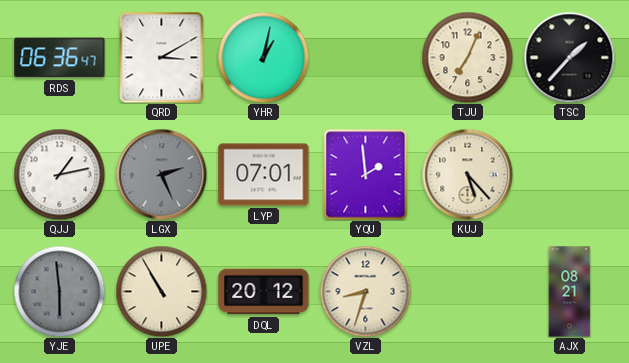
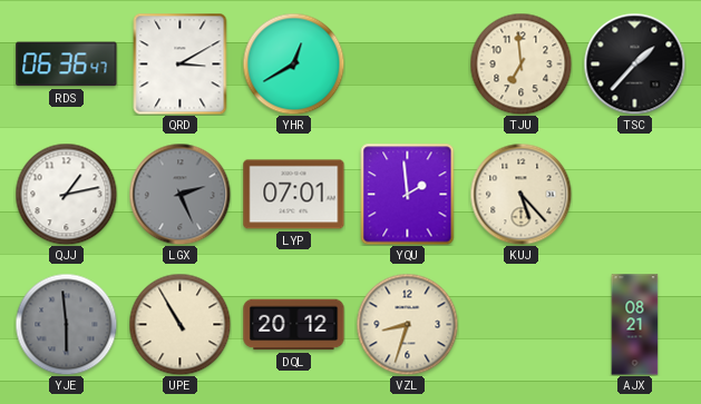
YHR: 1:02 -> 12:40 (293, 63)
TJU: 7:04 -> 6:59 (520, 63)
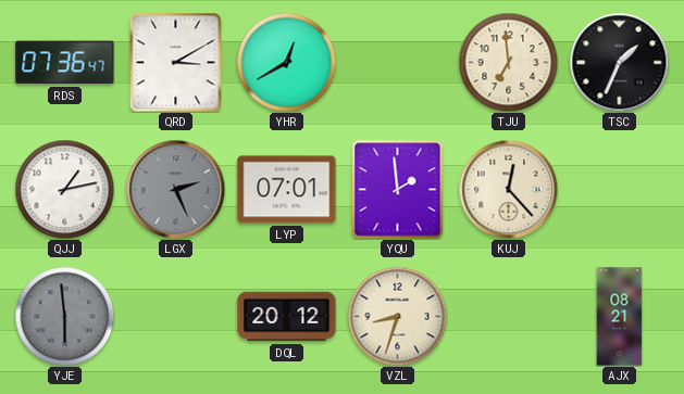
RDS: 06:36 -> 07:36 (65, 63)
TSC: 1:37 -> 1:34 (619, 62)
KUJ: 5:23 -> 12:23 (508, 189)
UPE: 10:55 -> none (179, 324)
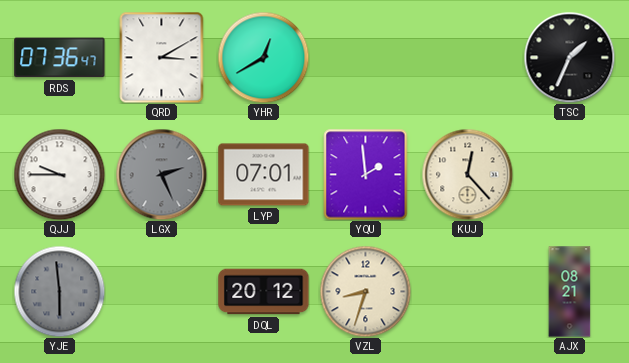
TJU: 6:59 -> none (508, 62)
QJJ: 1:13 -> 9:45 (59, 174)
